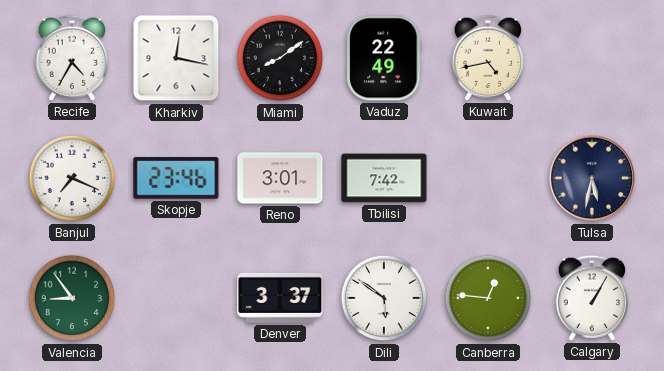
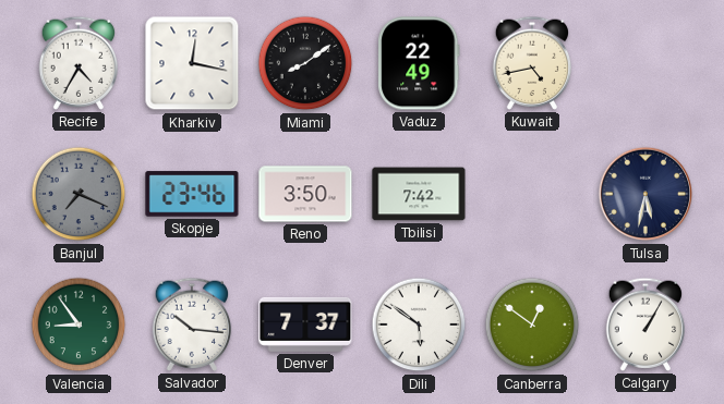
Banjul dial: white -> grey (79, 194)
Reno: 3:01 -> 3:50 (305, 194)
Salvador: none -> 10:16 (192, 325)
Denver: 3:37 -> 7:37 (305, 325)
Canberra: 12:46 -> 12:51 (532, 325)
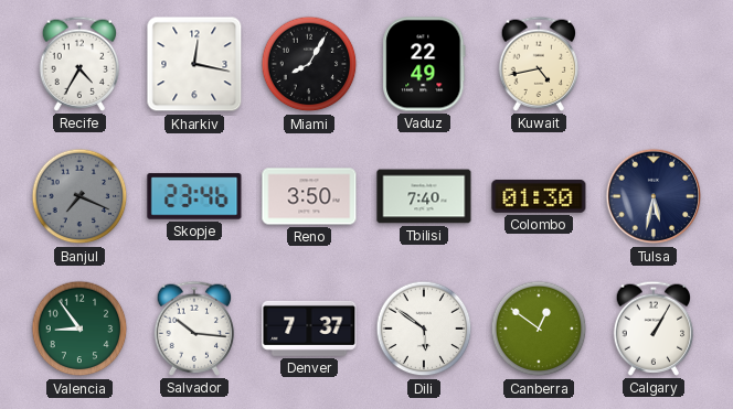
Miami: 8:09 -> 8:05 (309, 64)
Tbilisi: 7:42 -> 7:40 (424, 196)
Colombo: none -> 01:30 (539, 196)
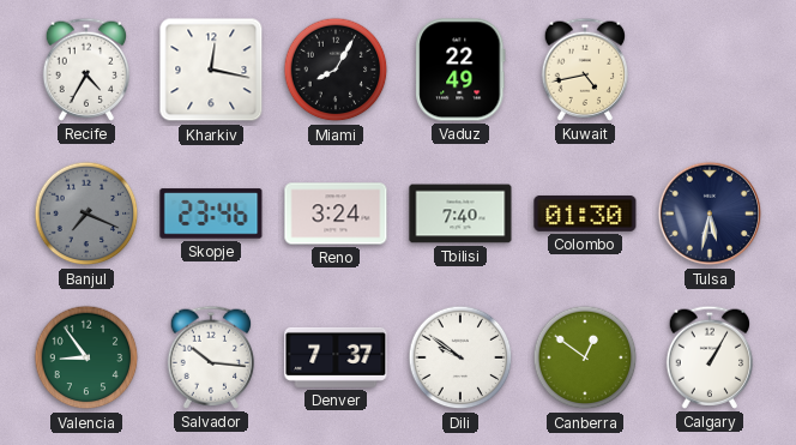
Reno: 3:50 -> 3:24 (336, 214)
Dili: 5:51 -> 9:51 (460, 357)
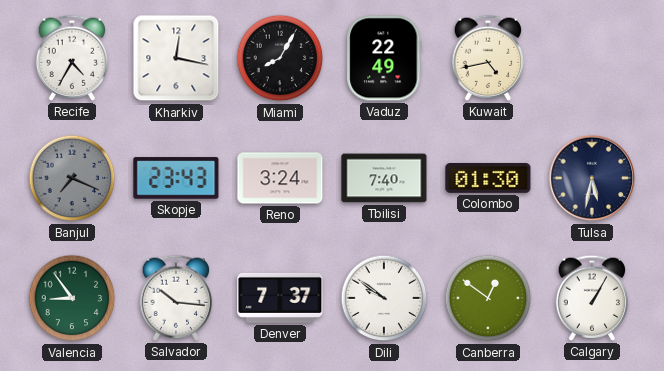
Skopje: 23:46 -> 23:43 (176, 178)
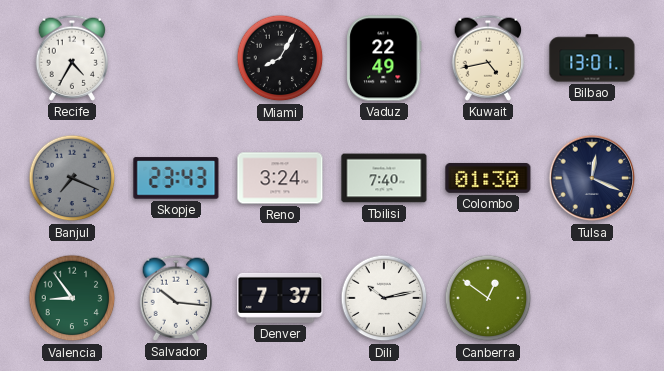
Kharkiv: 12:17 -> none (176, 58)
Bilbao: none -> 13:01 (592, 58)
Tulsa: 5:32 -> 12:19 (592, 178)
Dili: 9:51 -> 10:13 (384, 298)
Calgary: 1:05 -> none (592, 298)
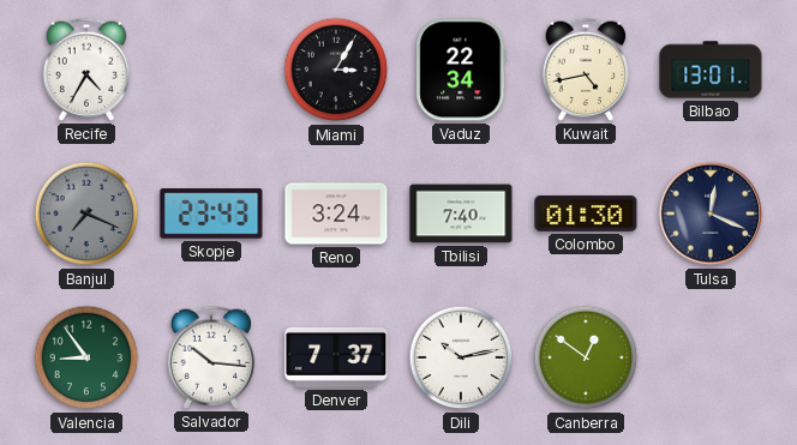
Miami: 8:05 -> 3:05 (336, 70)
Vaduz: 22:49 -> 22:34 (461, 70)
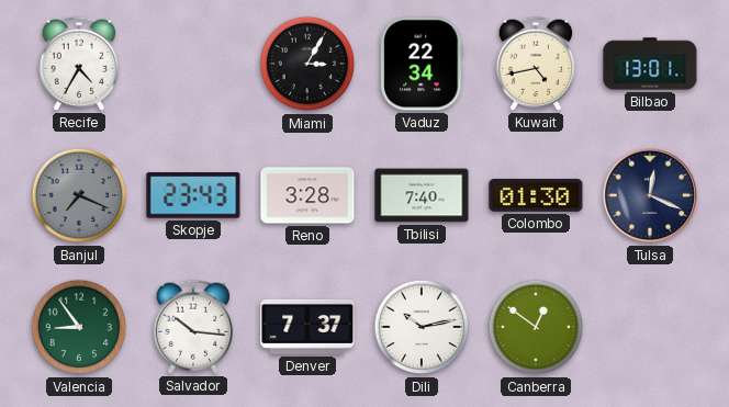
Reno: 3:24 -> 3:28 (307, 195)
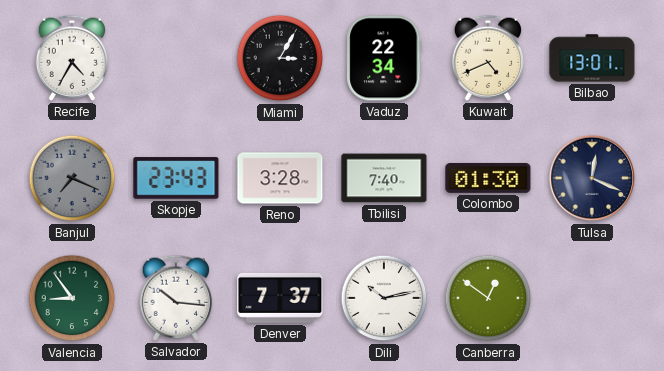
Kuwait: 4:43 -> 4:41 (488, 58)
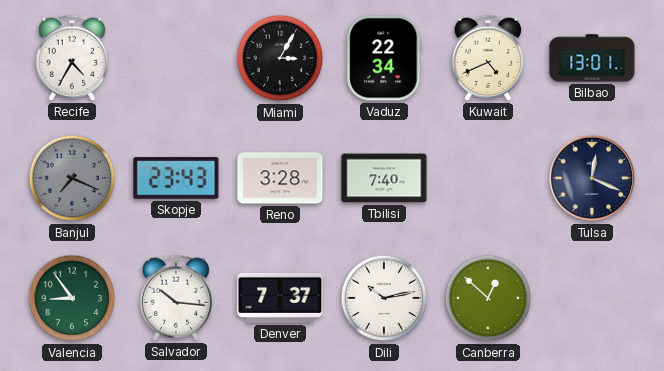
Colombo: 01:30 -> none (488, 178)
Canberra: 12:51 -> 12:52 (488, 298)
